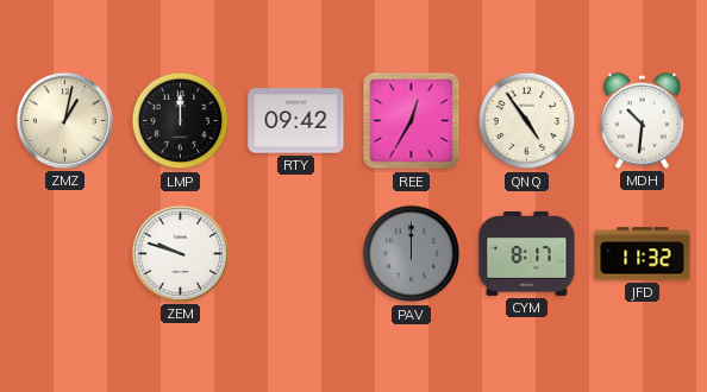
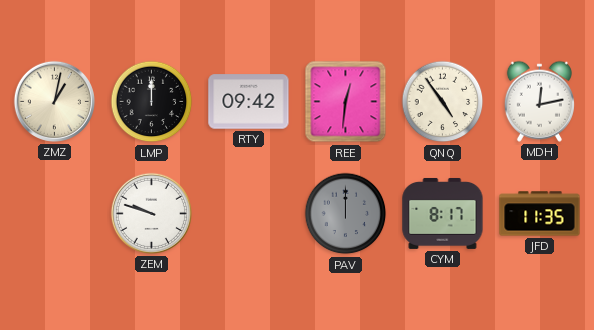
REE: 12:35 -> 12:31 (346, 102)
MDH: 10:31 -> 12:13 (539, 101)
JFD: 11:32 -> 11:35 (540, 214)
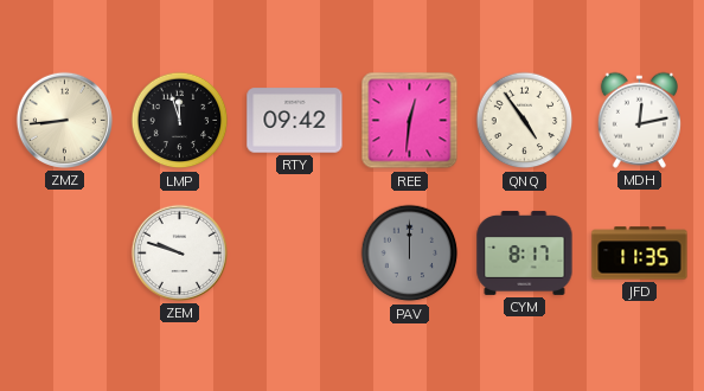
ZMZ: 1:02 -> 8:44 (64, 120)
LMP: 12:00 -> 11:57 (180, 121)
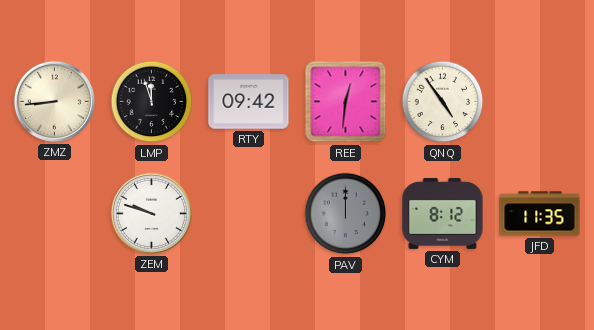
MDH: 12:13 -> none (639, 120)
CYM: 8:17 -> 8:12 (443, 213)
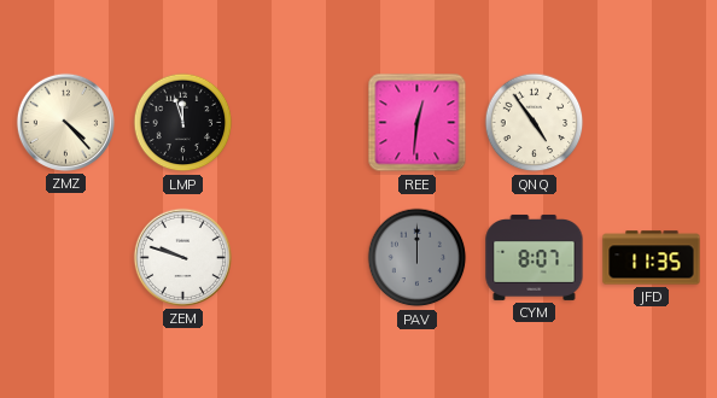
ZMZ: 8:44 -> 4:23 (65, 122)
RTY: 09:42 -> none (249, 102)
CYM: 8:12 -> 8:07 (535, 257)
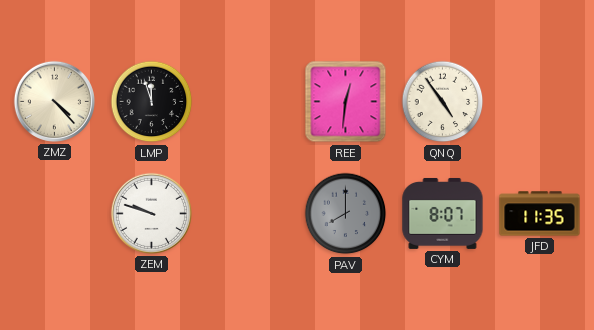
PAV: 12:00 -> 8:00 (346, 214)
